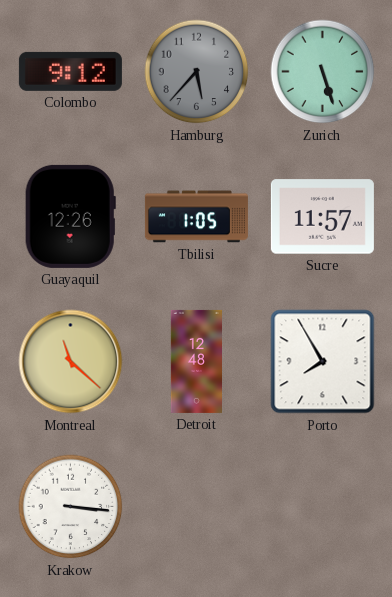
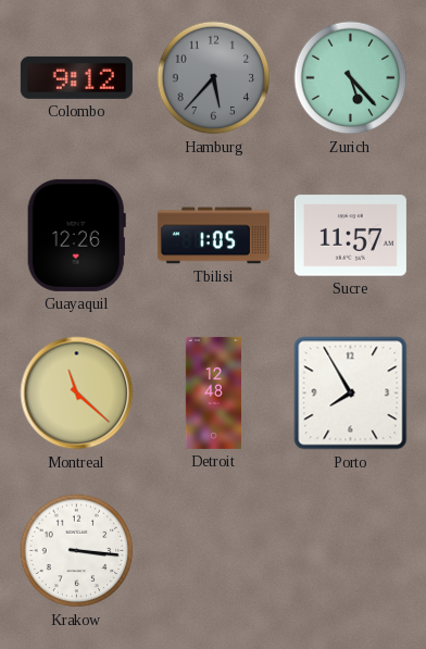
Zurich: 5:27 -> 5:23 (351, 78)
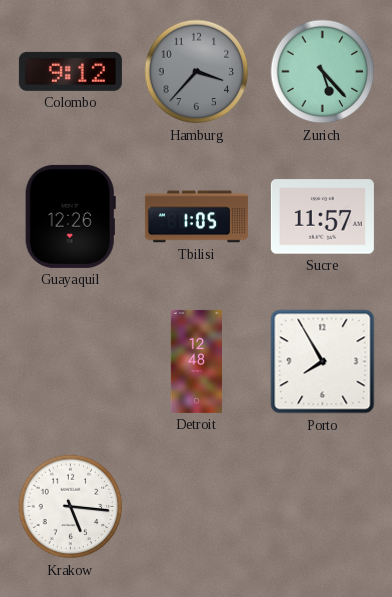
Hamburg: 5:37 -> 3:37 (197, 72)
Montreal: 11:22 -> none (77, 394)
Krakow: 3:16 -> 5:16 (71, 507)
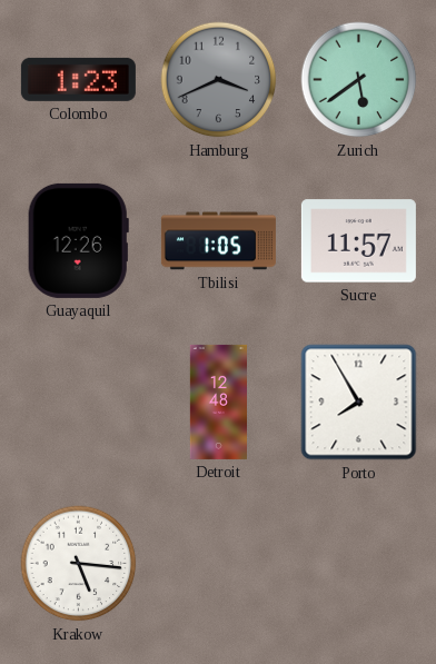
Colombo: 9:12 -> 1:23 (78, 79)
Hamburg: 3:37 -> 3:41 (219, 80)
Zurich: 5:23 -> 5:39 (359, 80)
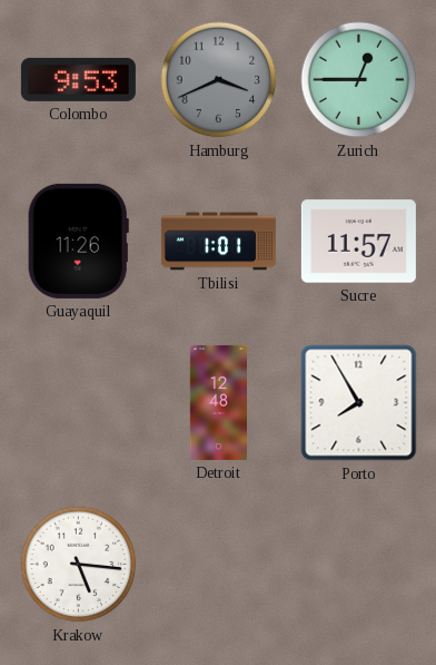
Colombo: 1:23 -> 9:53 (78, 79)
Zurich: 5:39 -> 12:45 (359, 80)
Guayaquil: 12:26 -> 11:26 (78, 241)
Tbilisi: 1:05 -> 1:01 (218, 242)
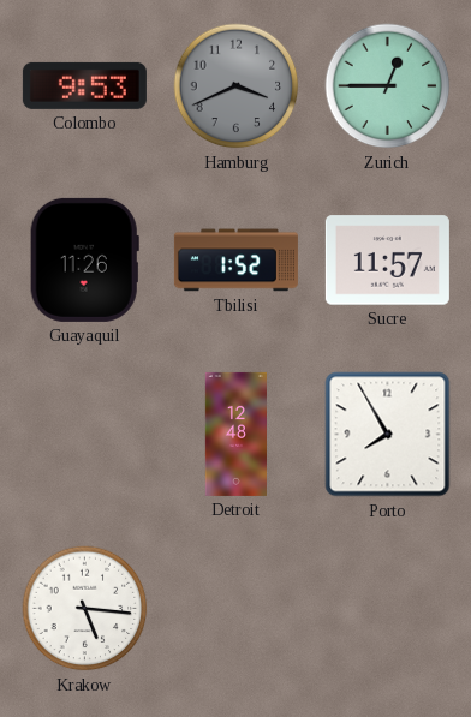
Tbilisi: 1:01 -> 1:52 (235, 261)
